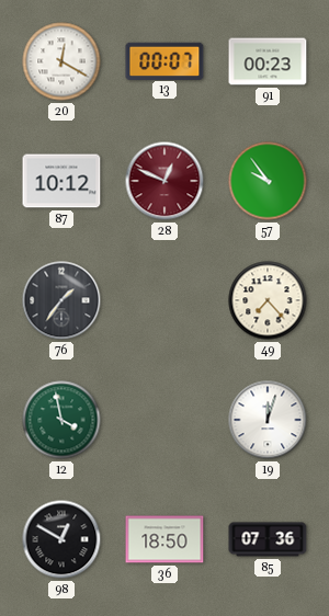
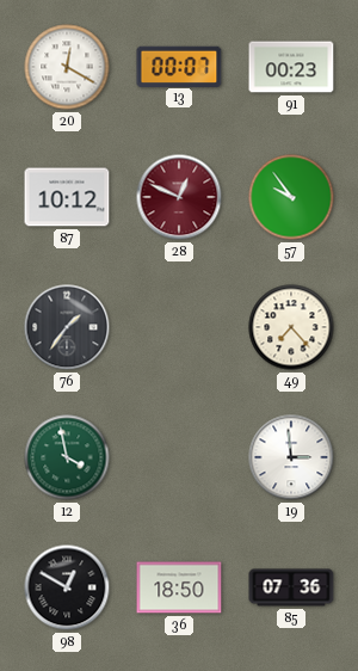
19: 12:03 -> 2:59 (291, 457)
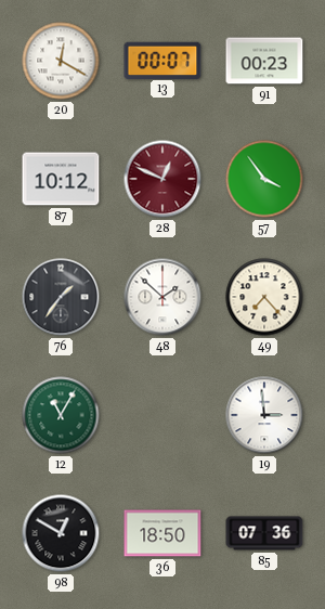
57: 9:54 -> 3:54 (264, 179)
48: none -> 1:52 (162, 297)
12: 3:58 -> 11:05 (61, 415)
